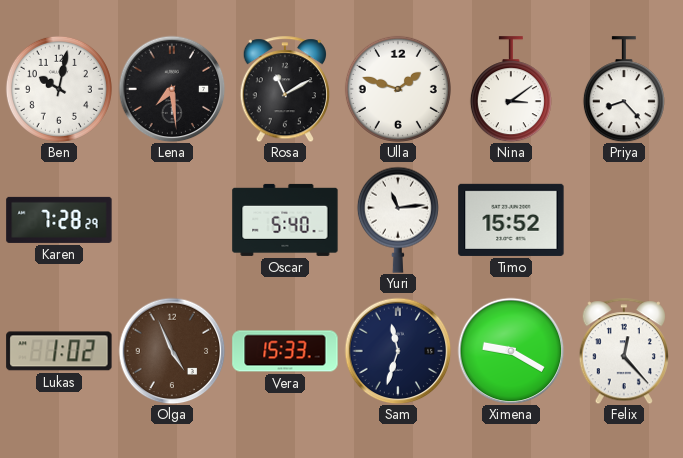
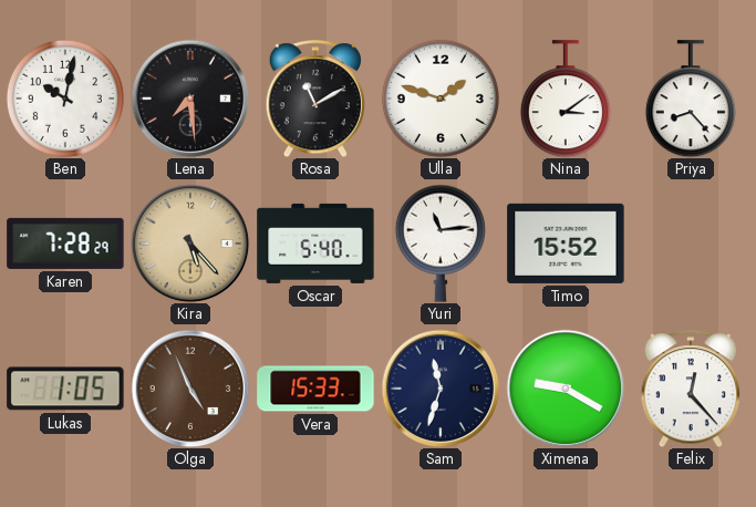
Kira: none -> 5:23 (190, 244)
Lukas: 1:02 -> 1:05 (65, 389)
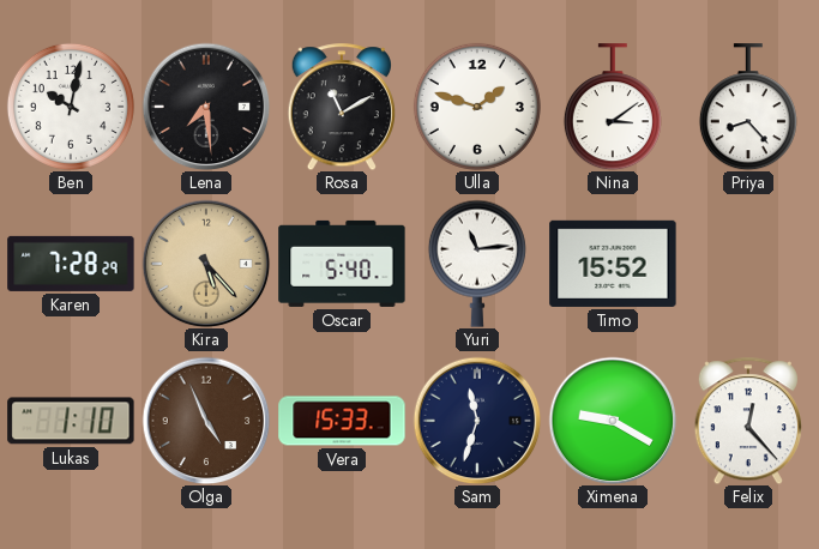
Lukas: 1:05 -> 1:10 (71, 421)
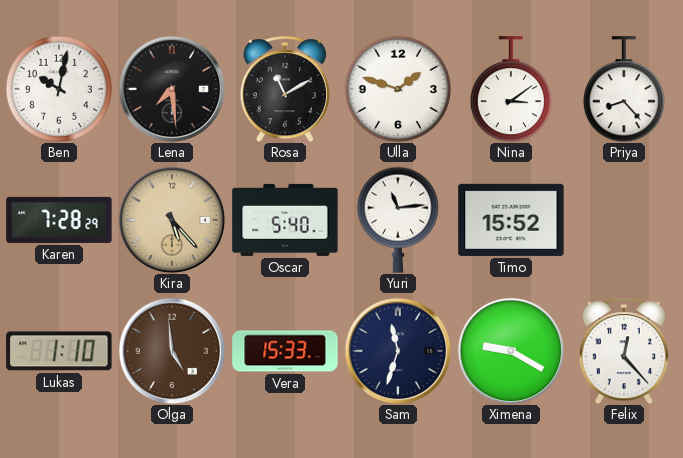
Olga: 4:56 -> 4:59 (172, 351)
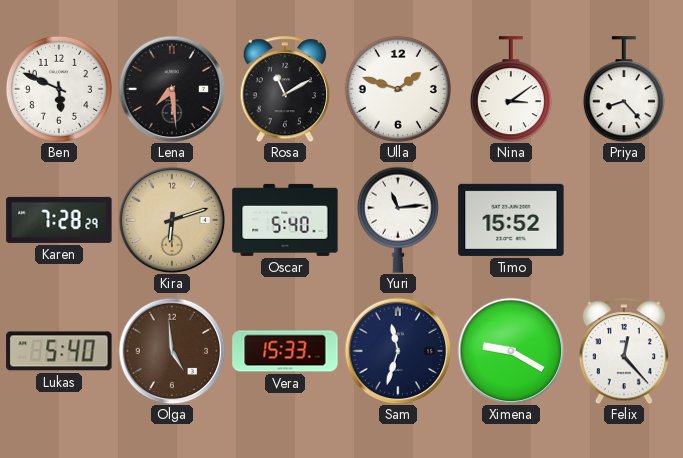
Ben: 10:02 -> 5:49 (59, 89)
Kira: 5:23 -> 6:12 (172, 220)
Lukas: 1:10 -> 5:40 (59, 351)
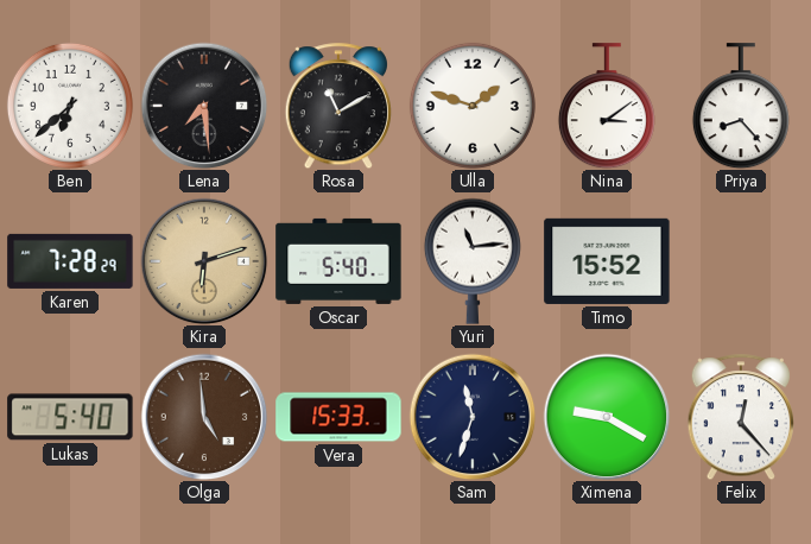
Ben: 5:49 -> 6:38 (70, 106)
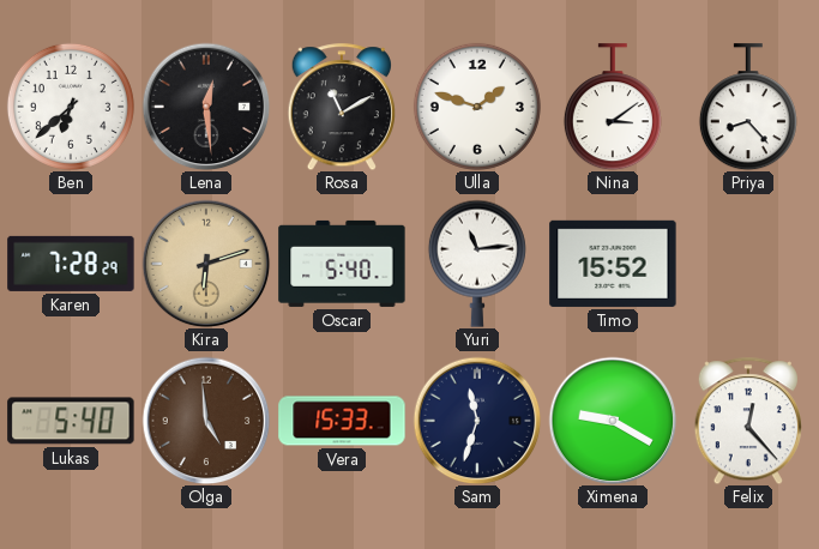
Lena: 7:29 -> 12:29 (206, 107)
